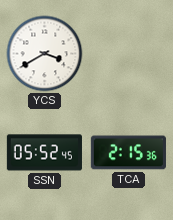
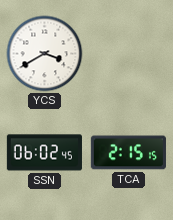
SSN: 05:52 -> 06:02 (44, 153)
TCA: 2:15:36 -> 2:15:15 (128, 153)
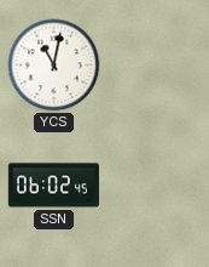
YCS: 3:40 -> 11:02 (54, 66)
TCA: 2:15 -> none (128, 153)
